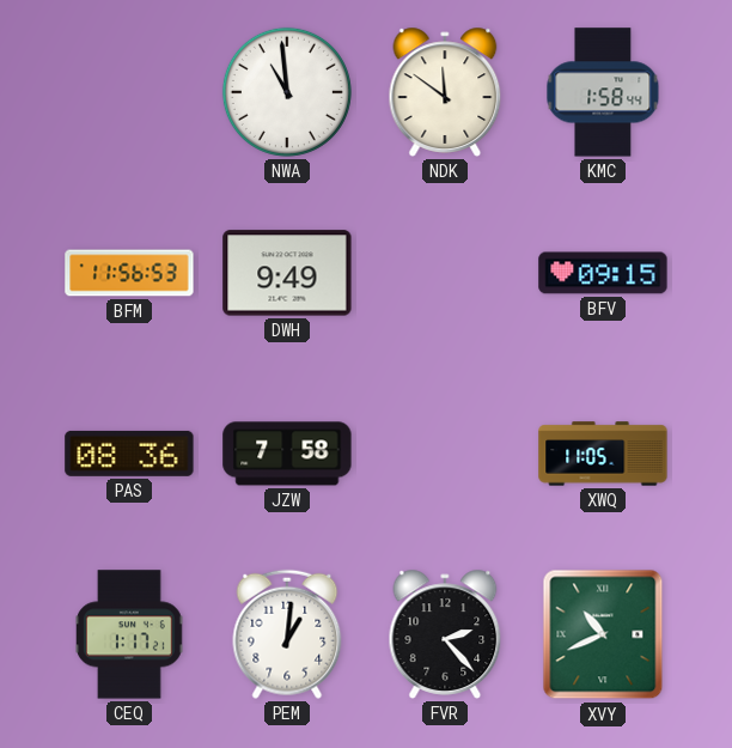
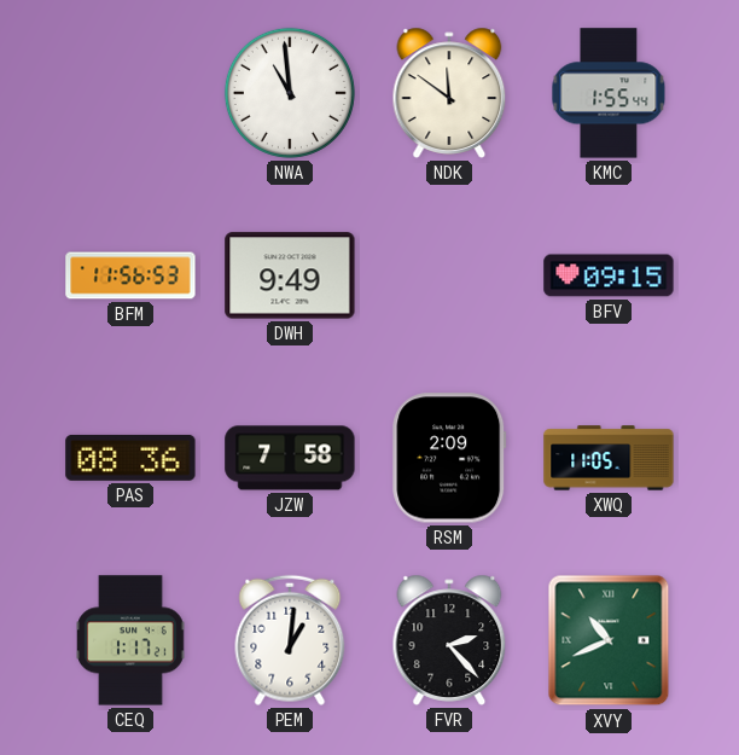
KMC: 1:58 -> 1:55 (609, 93)
RSM: none -> 2:09 (449, 458)
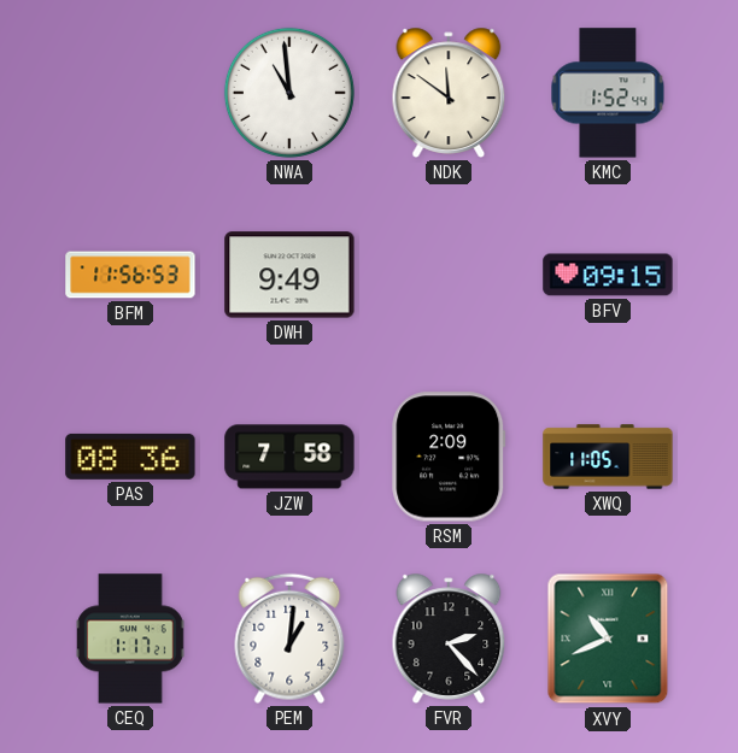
KMC: 1:55 -> 1:52 (608, 93)
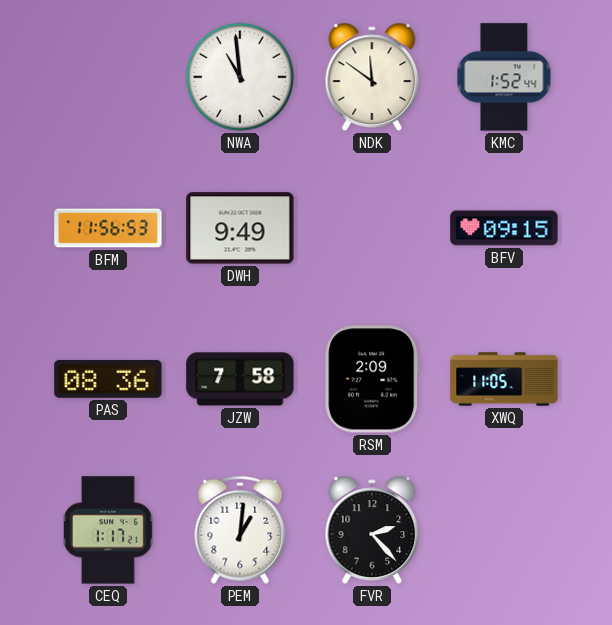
XVY: 10:41 -> none (608, 639)
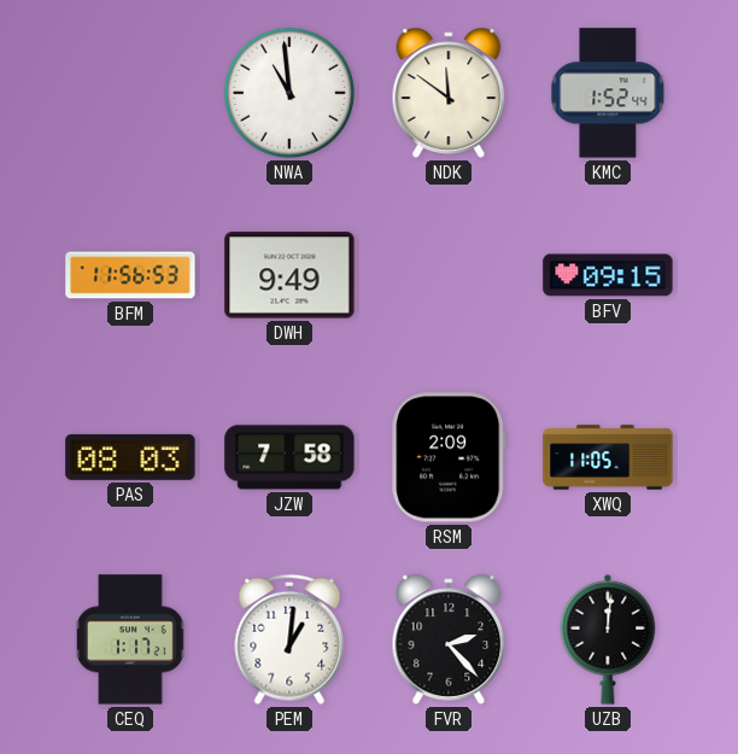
PAS: 08:36 -> 08:03 (130, 457)
UZB: none -> 12:01 (608, 639)
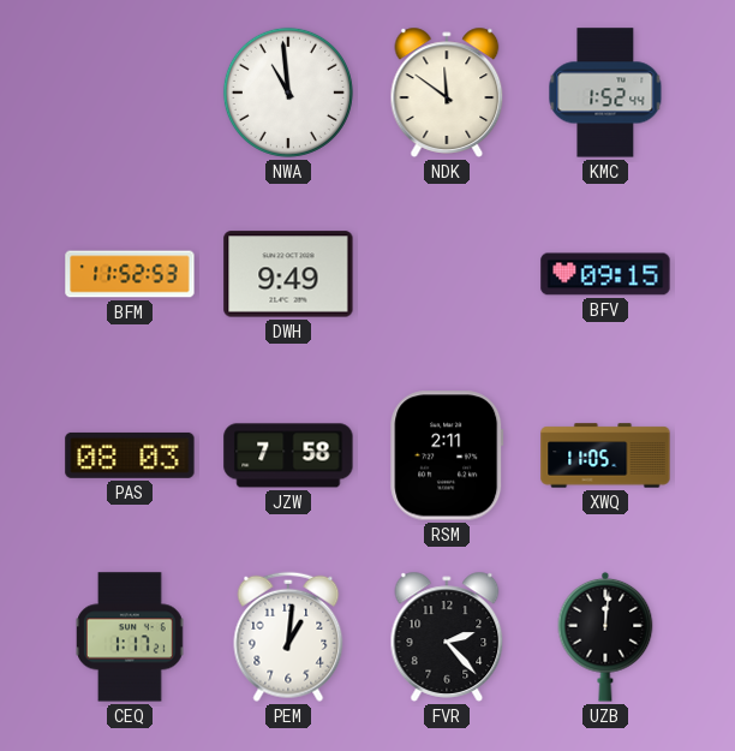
BFM: 11:56 -> 11:52 (130, 274)
RSM: 2:09 -> 2:11 (447, 455)
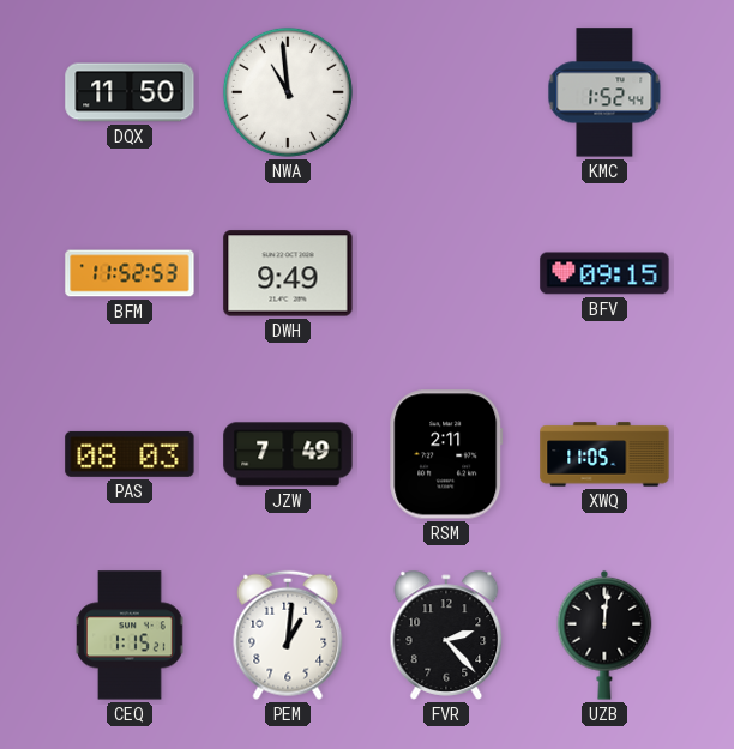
DQX: none -> 11:50 (130, 92)
NDK: 11:51 -> none (447, 93)
JZW: 7:58 -> 7:49 (288, 454)
CEQ: 1:17 -> 1:15 (131, 635)
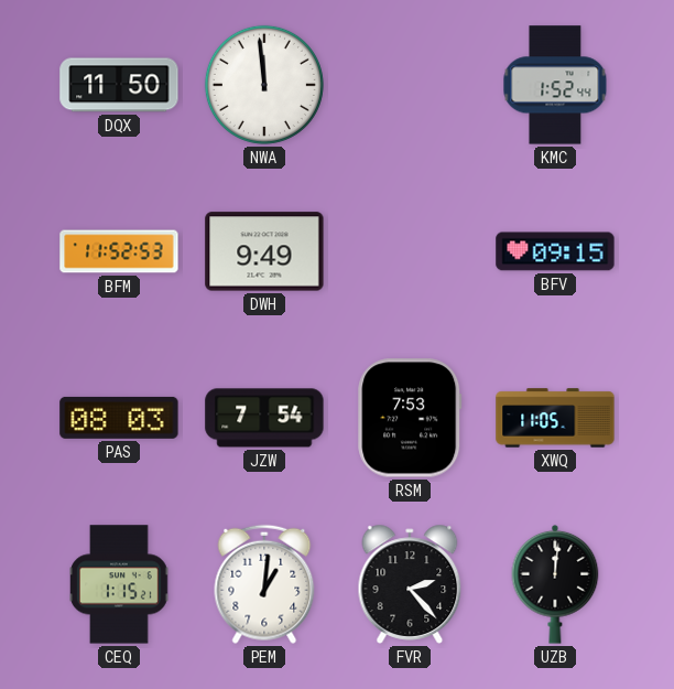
NWA: 10:59 -> 11:59 (264, 85)
JZW: 7:49 -> 7:54 (264, 418)
RSM: 2:11 -> 7:53 (410, 418)
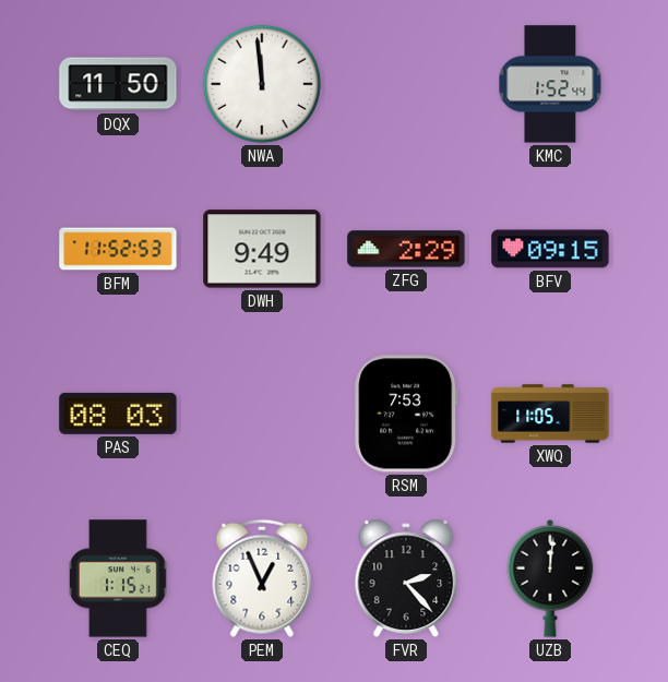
ZFG: none -> 2:29 (406, 249)
JZW: 7:54 -> none (264, 418)
PEM: 1:01 -> 12:56 (262, 578)
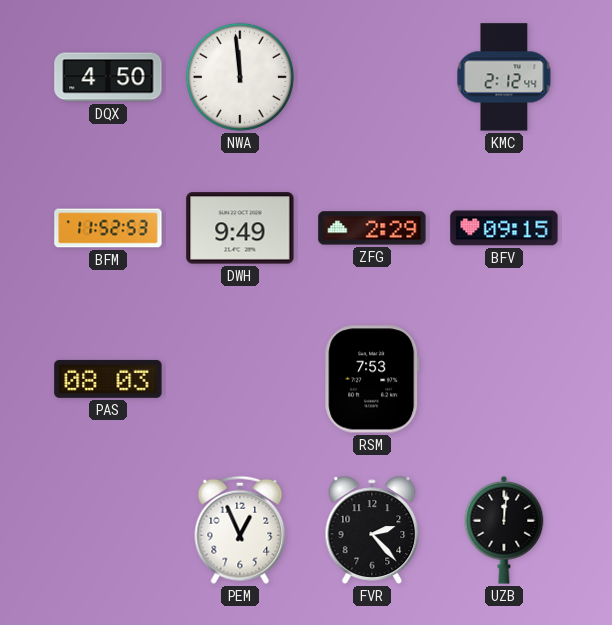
DQX: 11:50 -> 4:50 (108, 77)
KMC: 1:52 -> 2:12 (504, 77)
XWQ: 11:05 -> none (550, 414)
CEQ: 1:15 -> none (119, 578)
